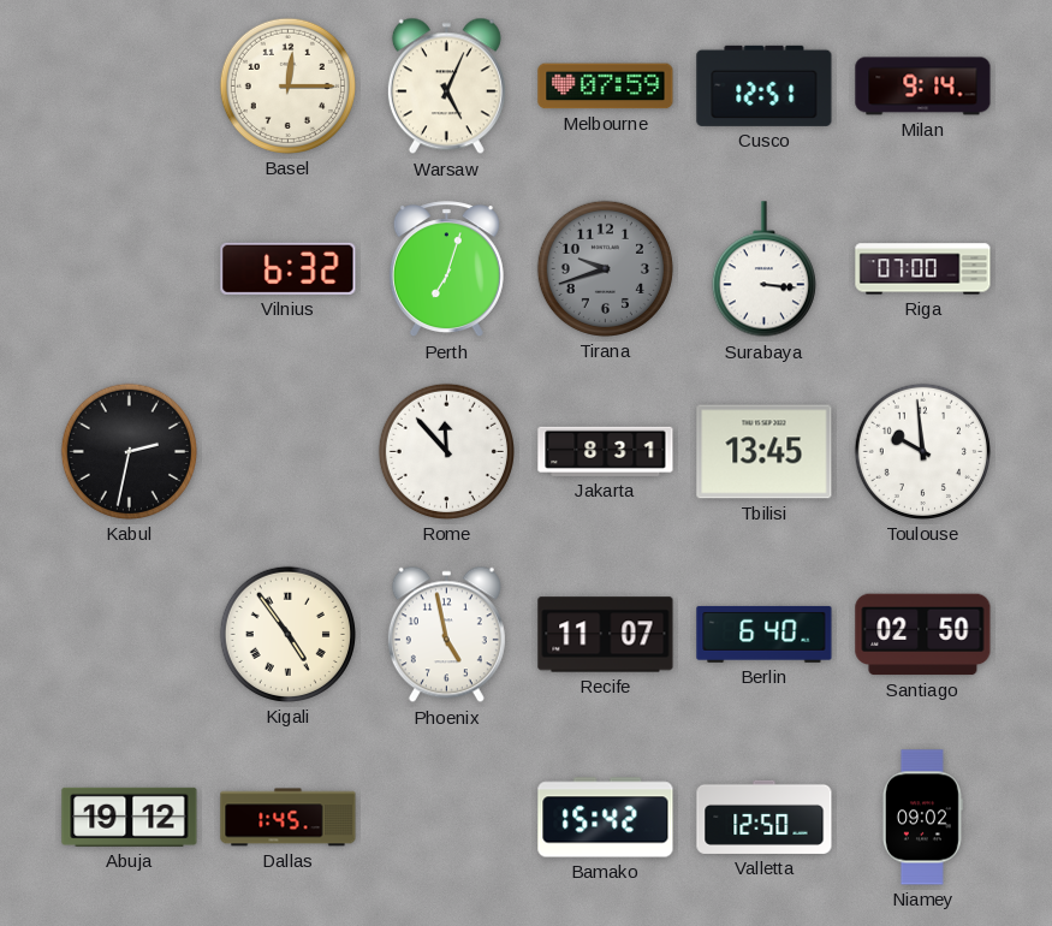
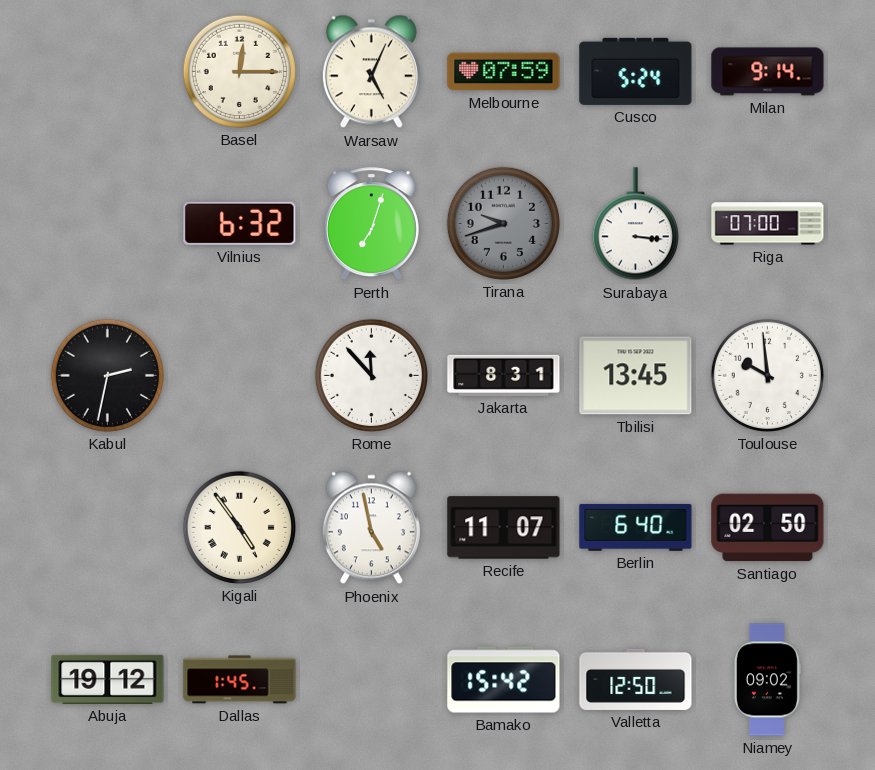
Cusco: 12:51 -> 5:24 (636, 71)
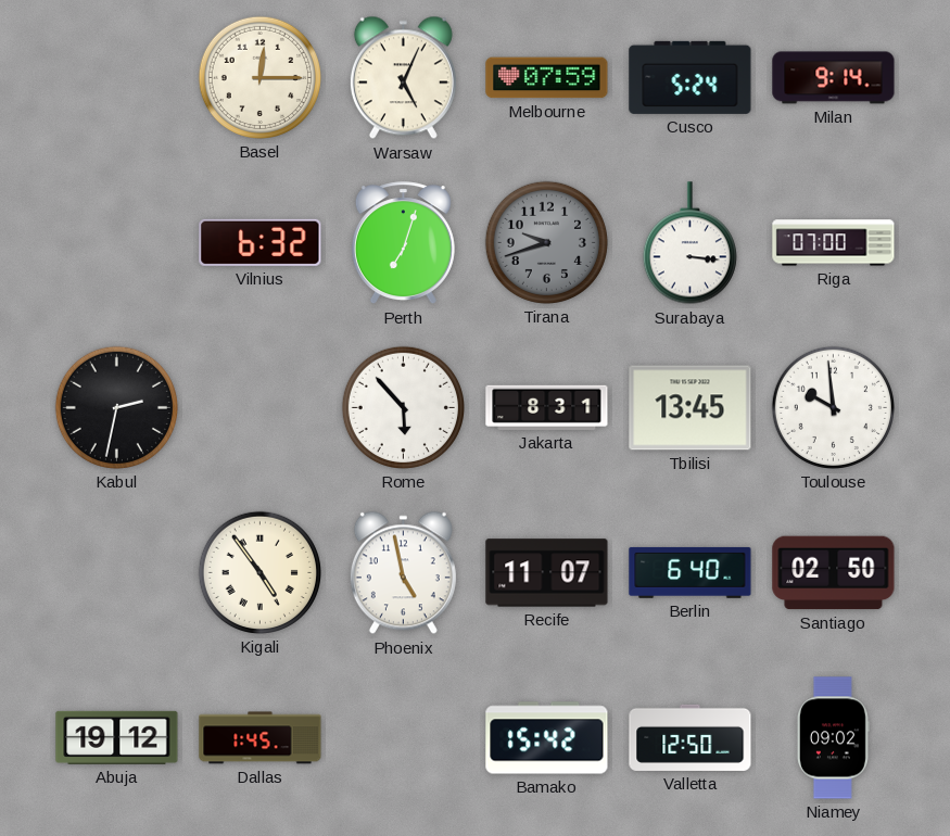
Rome: 11:53 -> 5:53 (403, 407)
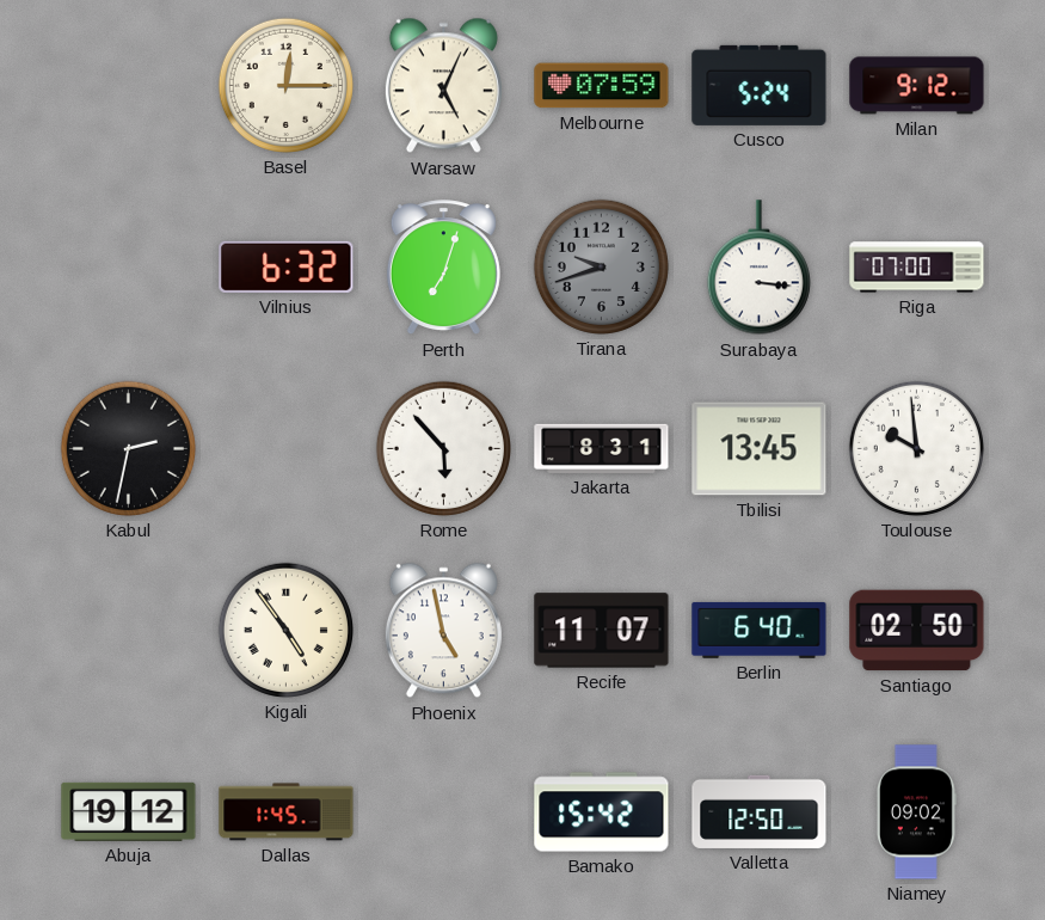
Milan: 9:14 -> 9:12 (917, 86)
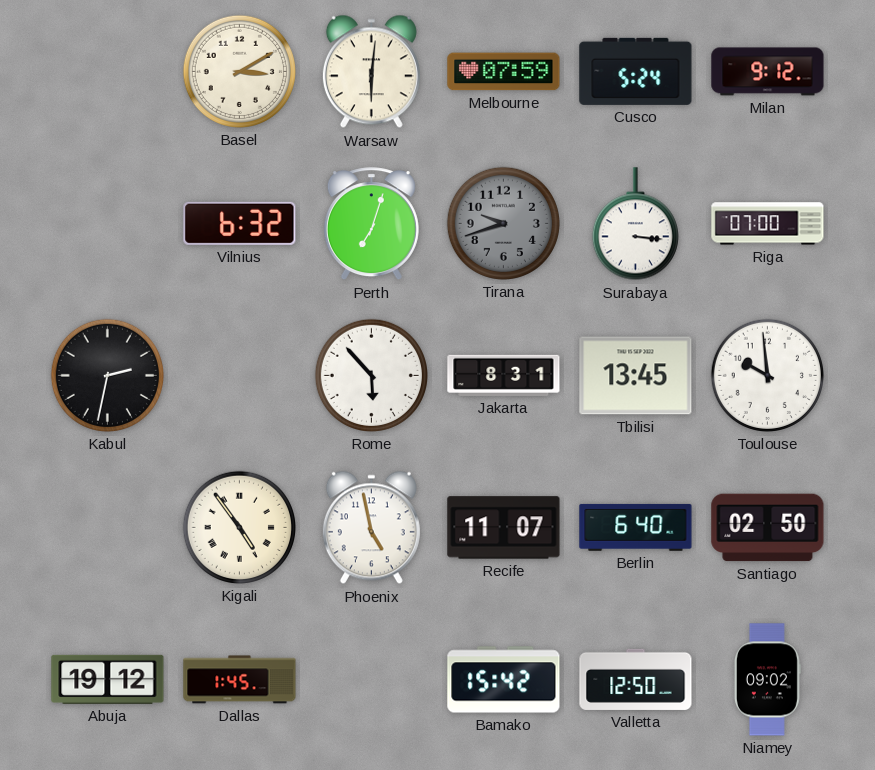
Basel: 12:15 -> 3:10 (239, 71)
Warsaw: 5:04 -> 6:01 (371, 72)
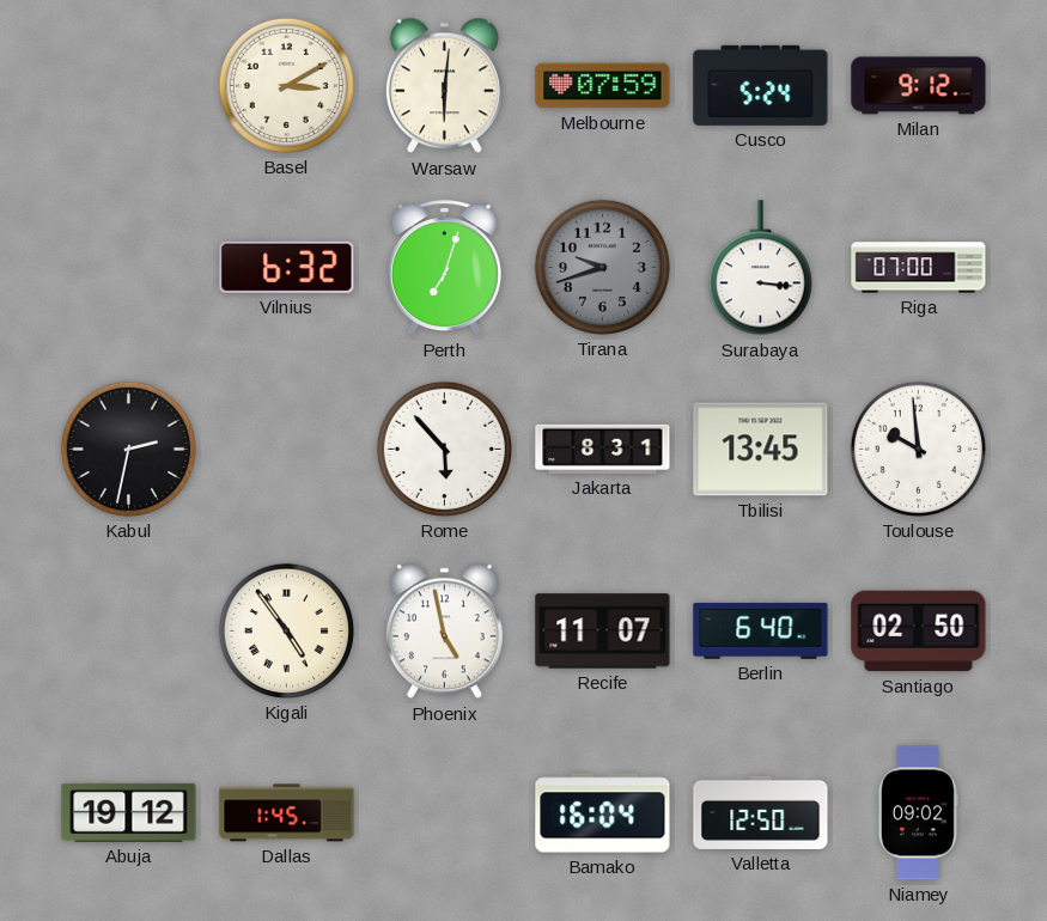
Bamako: 15:42 -> 16:04 (603, 813)
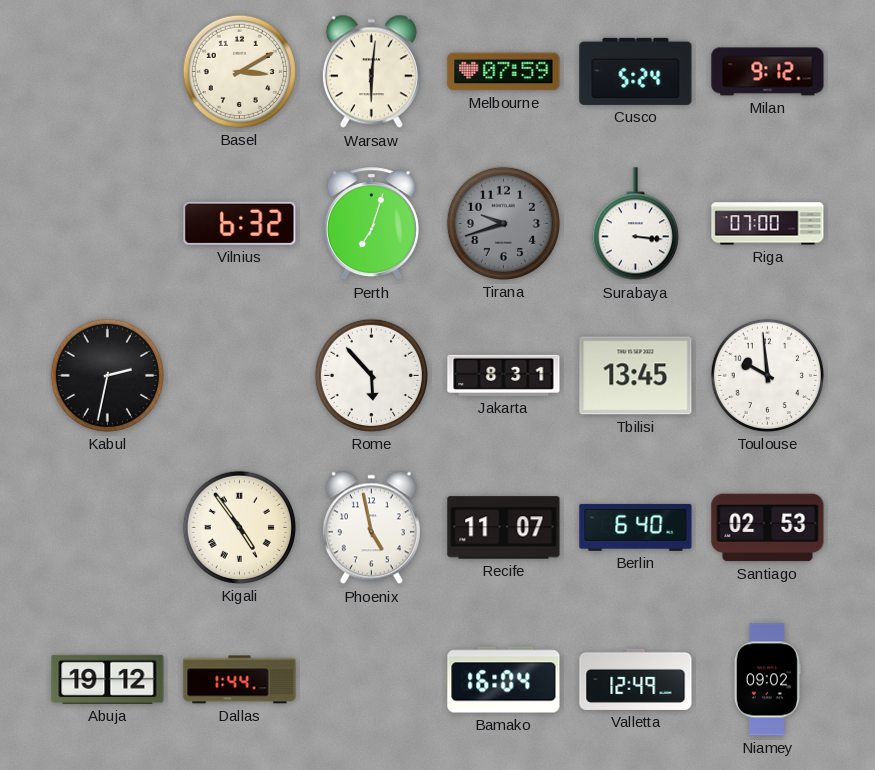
Santiago: 02:50 -> 02:53 (768, 528)
Dallas: 1:45 -> 1:44 (240, 680)
Valletta: 12:50 -> 12:49 (636, 679)
